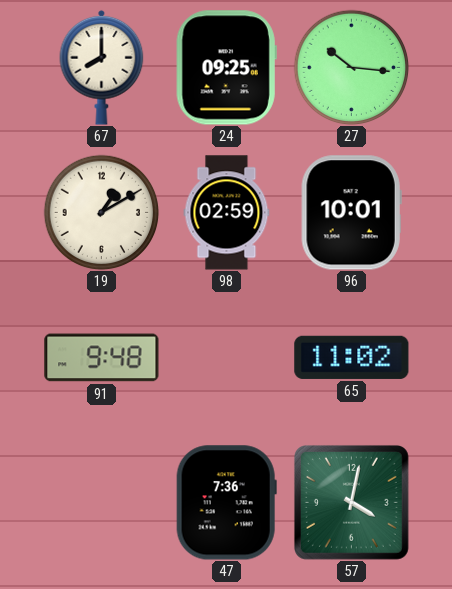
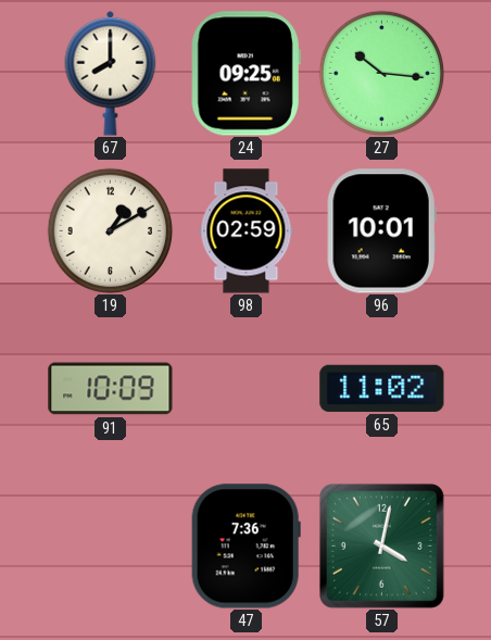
91: 9:48 -> 10:09 (111, 389)
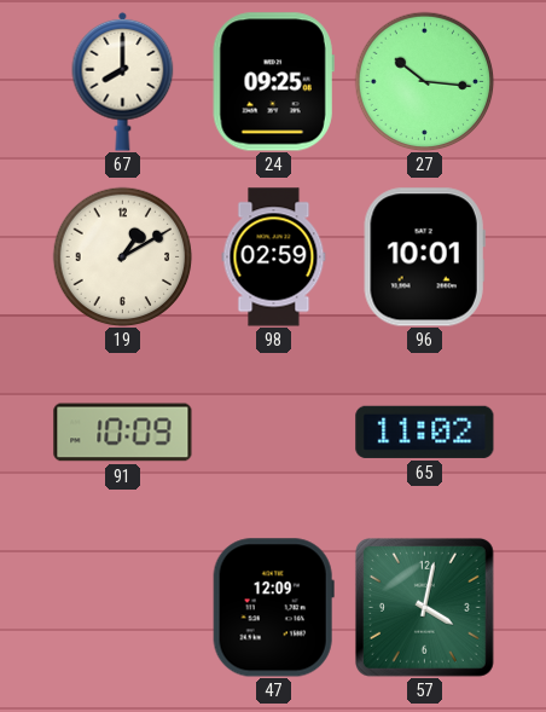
47: 7:36 -> 12:09 (273, 608)
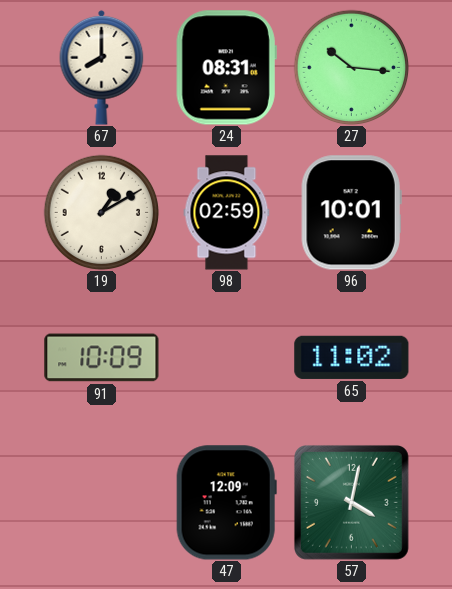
24: 09:25 -> 08:31 (226, 68)
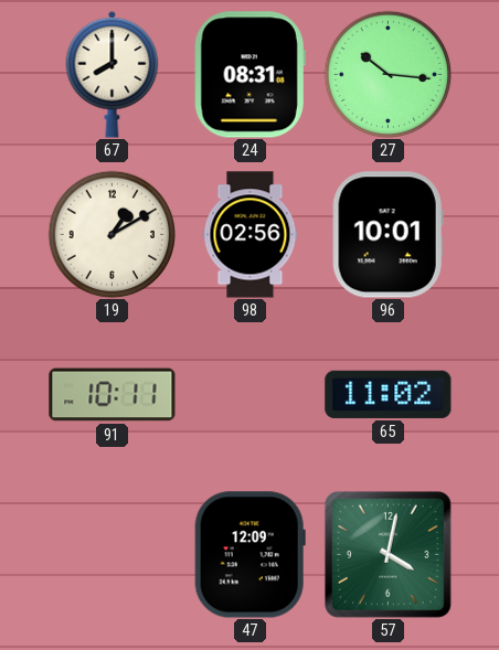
98: 02:59 -> 02:56 (251, 235)
91: 10:09 -> 10:11 (113, 395)
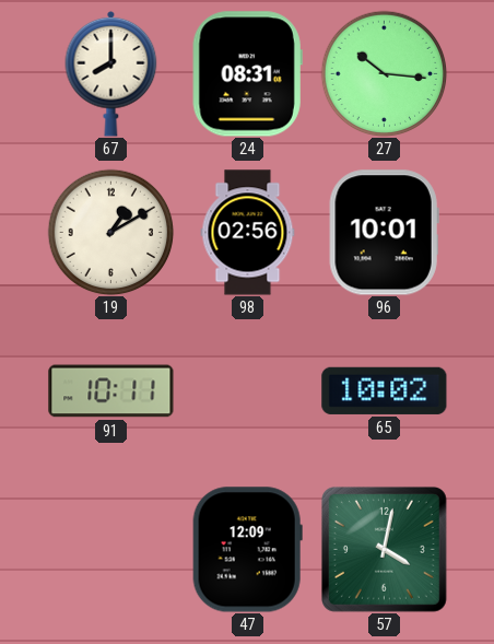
65: 11:02 -> 10:02 (385, 390)
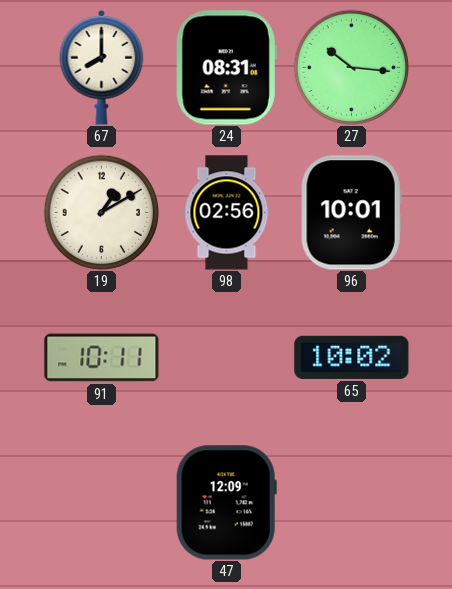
57: 4:02 -> none (384, 549)
